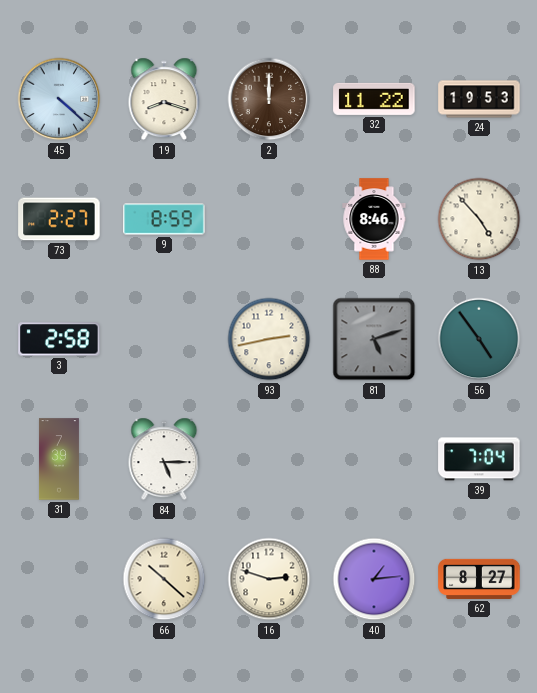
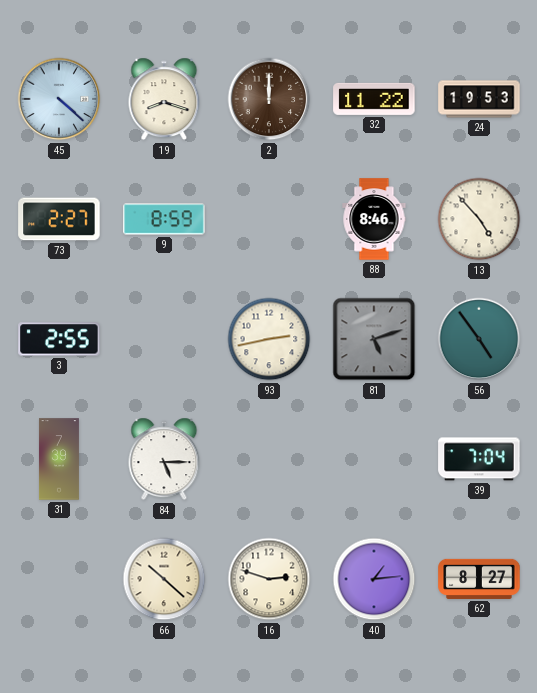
3: 2:58 -> 2:55 (59, 339)
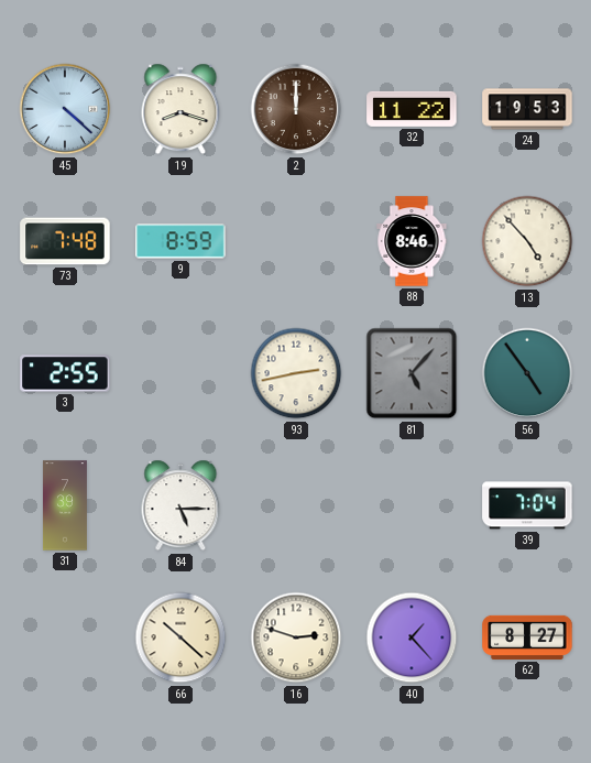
73: 2:27 -> 7:48 (65, 241)
81: 5:12 -> 5:07 (412, 373)
40: 1:14 -> 1:23 (412, 637)
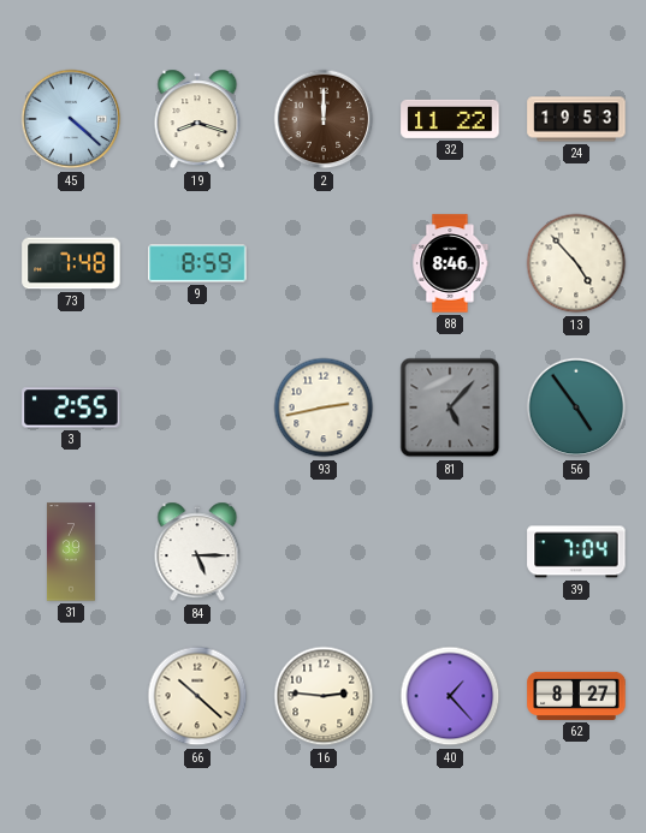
16: 2:48 -> 2:46 (324, 696)
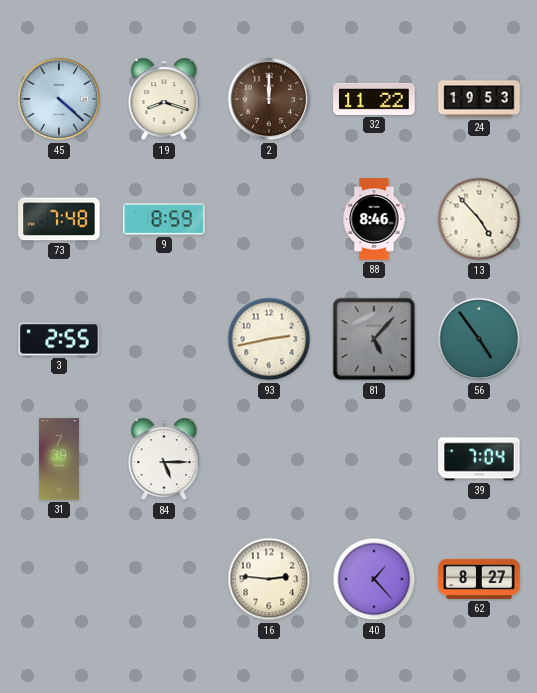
66: 10:22 -> none (197, 696)
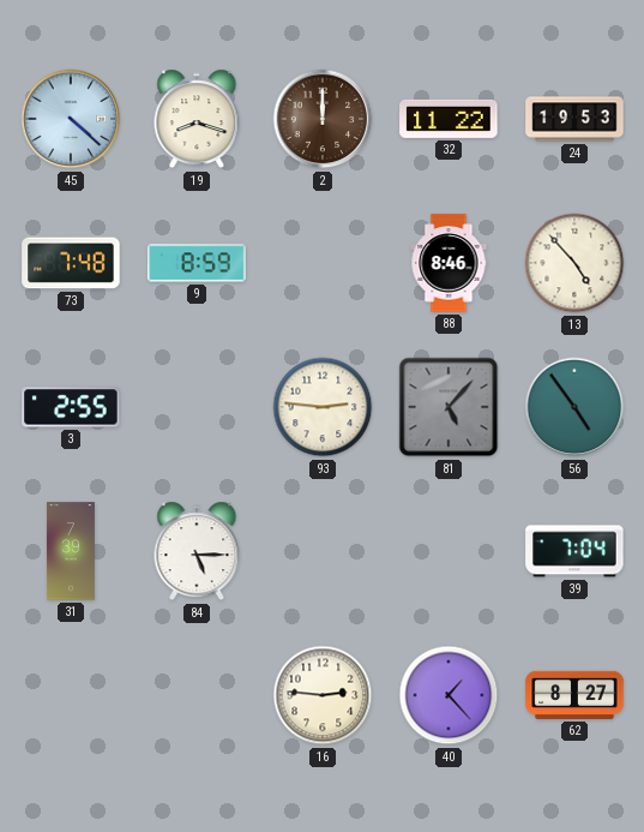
93: 2:43 -> 2:46 (323, 407)
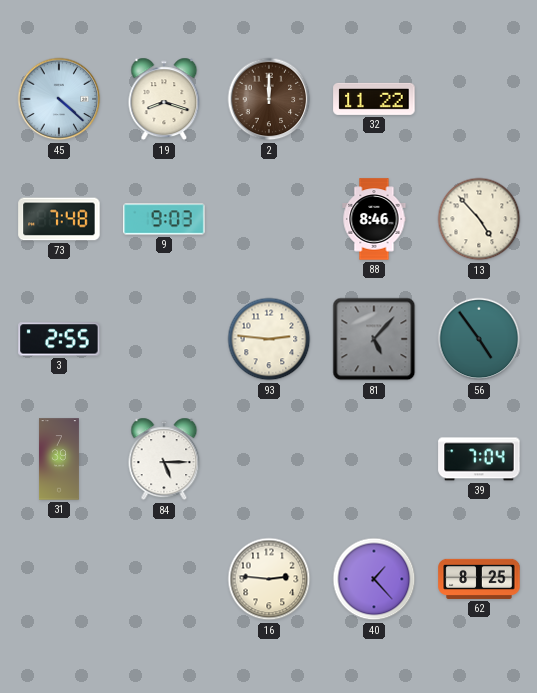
24: 19:53 -> none (574, 119)
9: 8:59 -> 9:03 (164, 219)
62: 8:27 -> 8:25 (479, 579)
